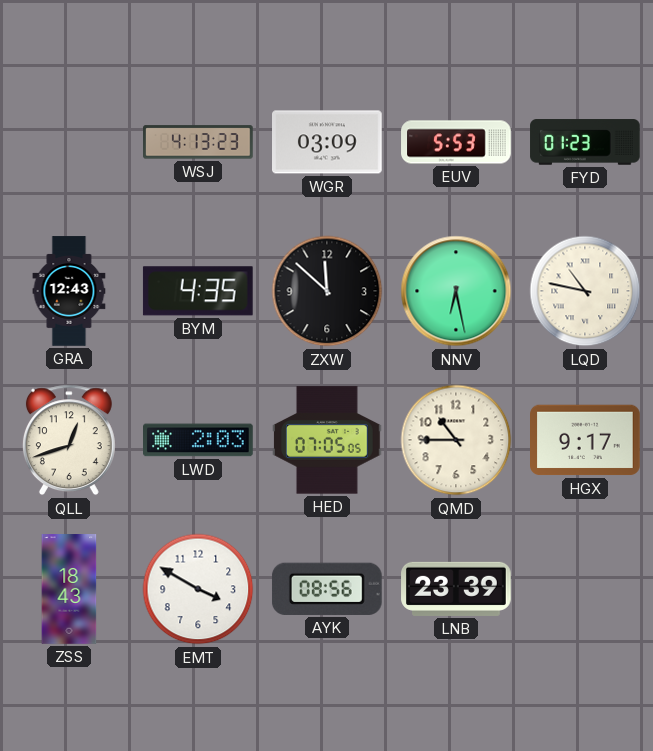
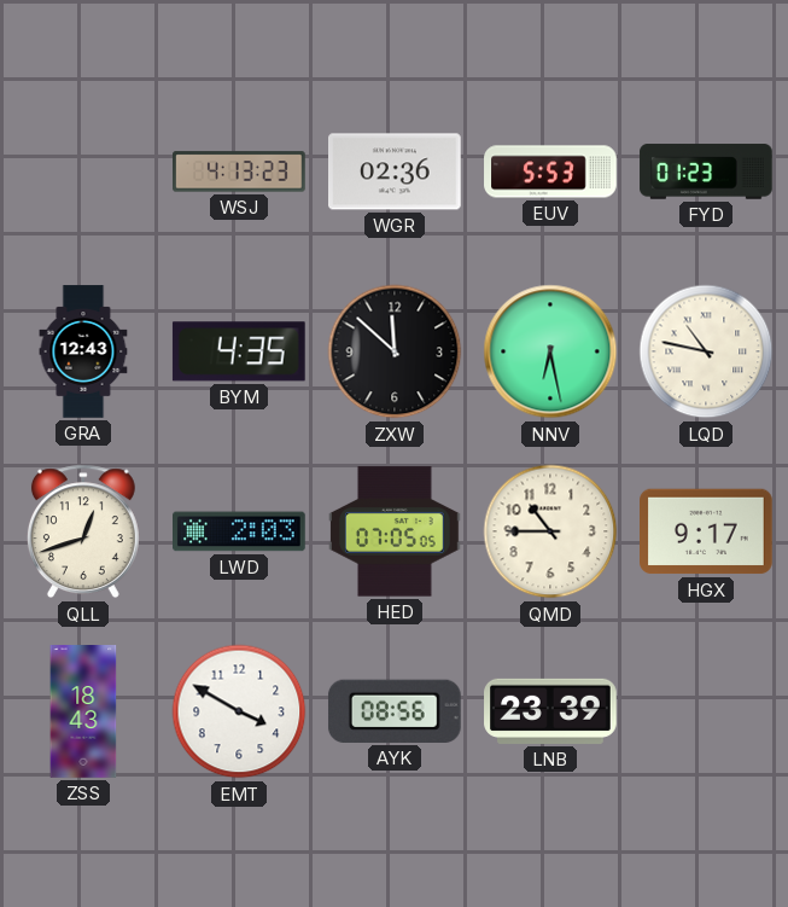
WGR: 03:09 -> 02:36 (396, 171)
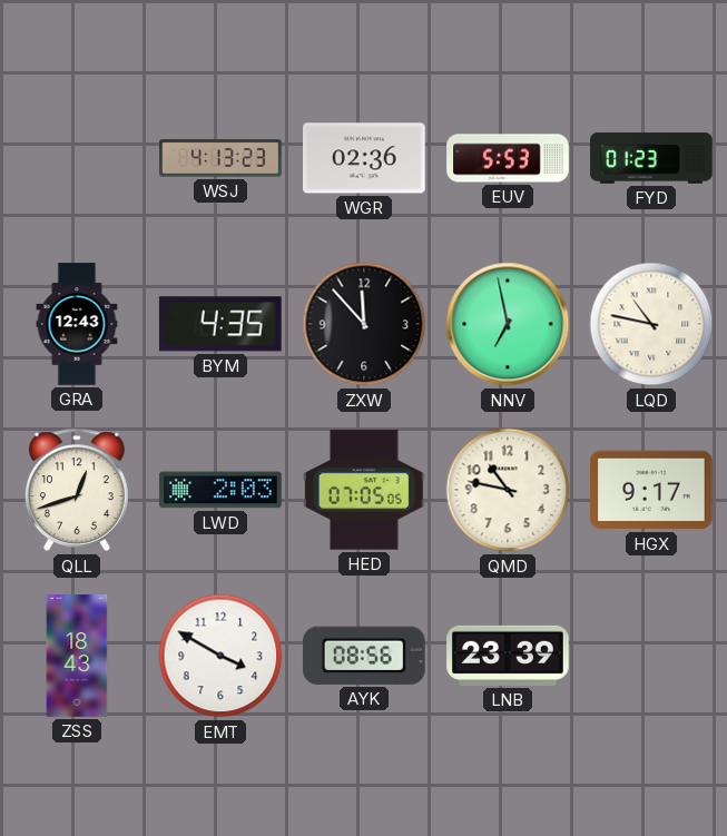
ZXW: 11:52 -> 11:53 (364, 324)
NNV: 6:28 -> 6:58 (508, 324)
QMD: 10:45 -> 10:47 (508, 490)
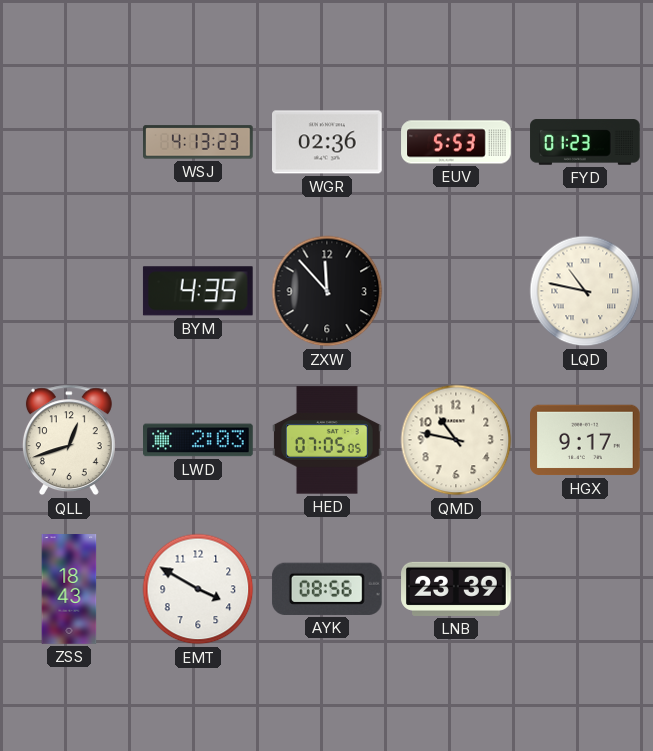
GRA: 12:43 -> none (77, 324)
NNV: 6:58 -> none (508, 324)
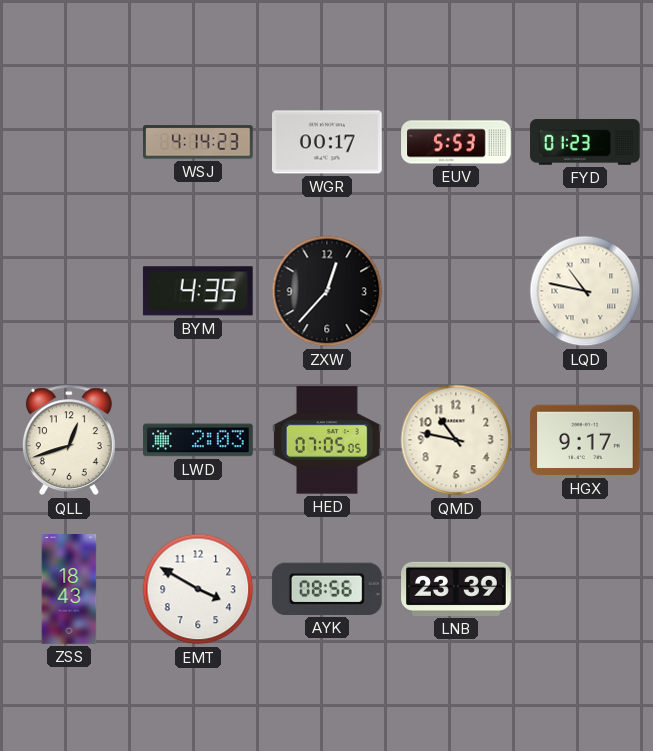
WSJ: 4:13 -> 4:14 (199, 142)
WGR: 02:36 -> 00:17 (328, 142)
ZXW: 11:53 -> 12:37 (327, 291)
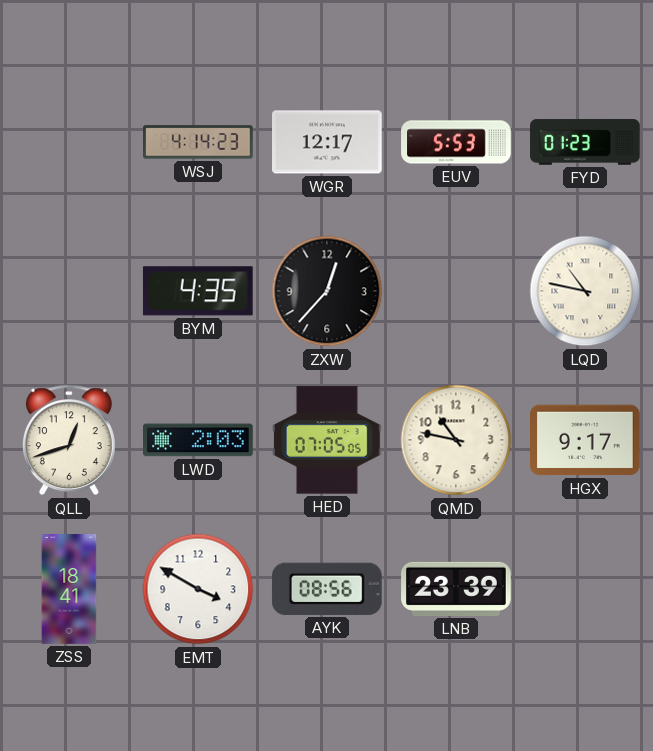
WGR: 00:17 -> 12:17 (328, 142)
ZSS: 18:43 -> 18:41 (69, 589)
